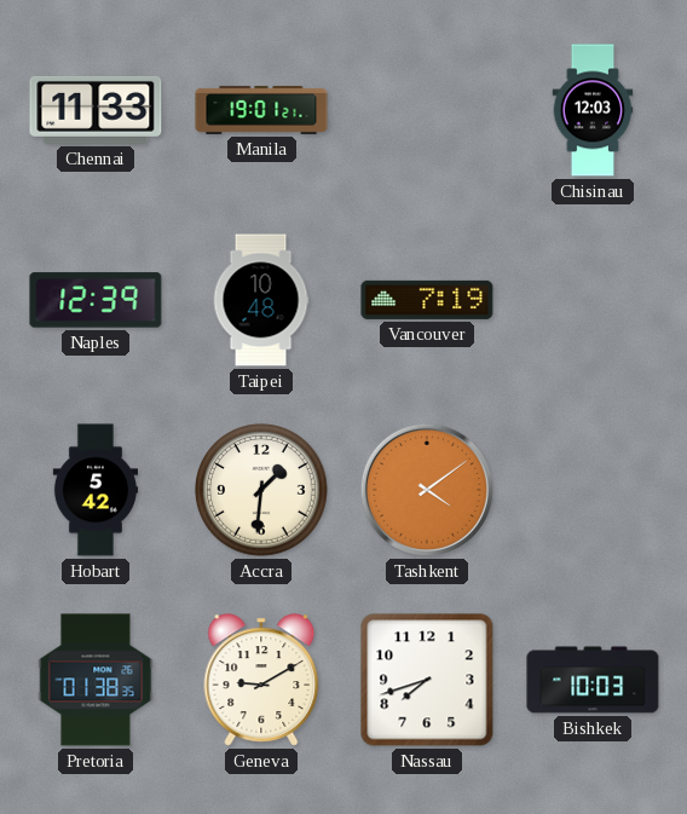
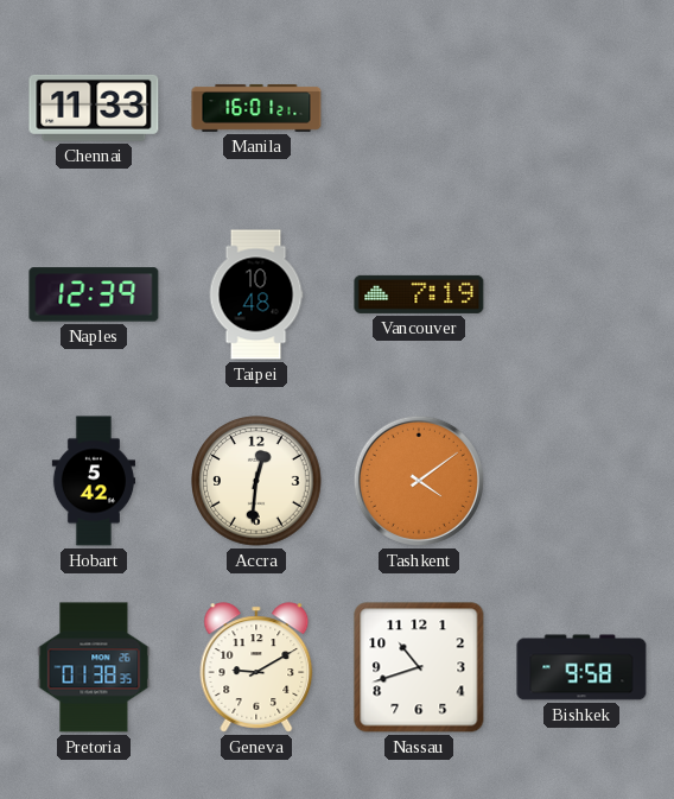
Manila: 19:01 -> 16:01 (256, 108)
Chisinau: 12:03 -> none (593, 110)
Accra: 1:31 -> 12:31 (256, 481)
Nassau: 7:42 -> 10:42 (419, 667)
Bishkek: 10:03 -> 9:58 (581, 667)
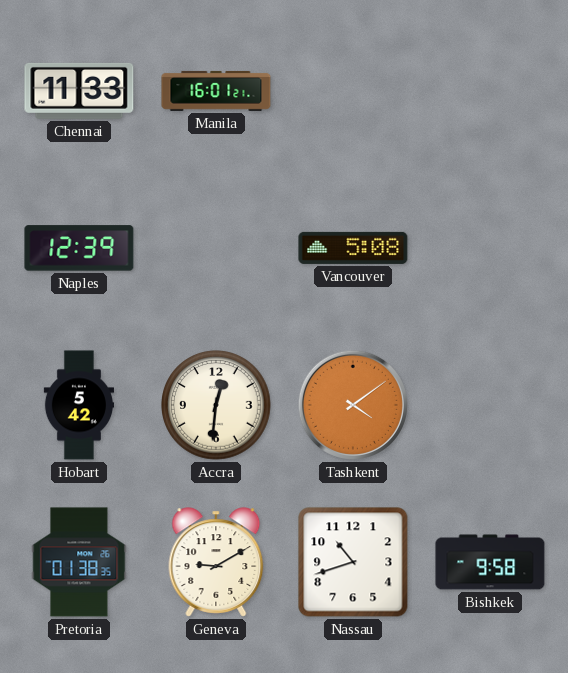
Taipei: 10:48 -> none (256, 294)
Vancouver: 7:19 -> 5:08 (353, 248)
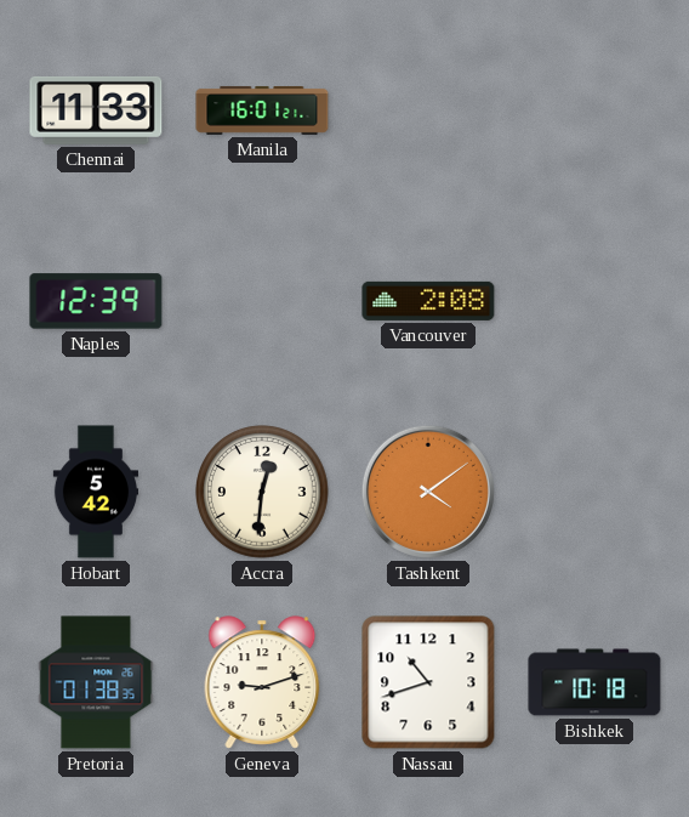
Vancouver: 5:08 -> 2:08 (428, 301)
Geneva: 9:10 -> 9:12 (262, 682)
Bishkek: 9:58 -> 10:18 (594, 682)
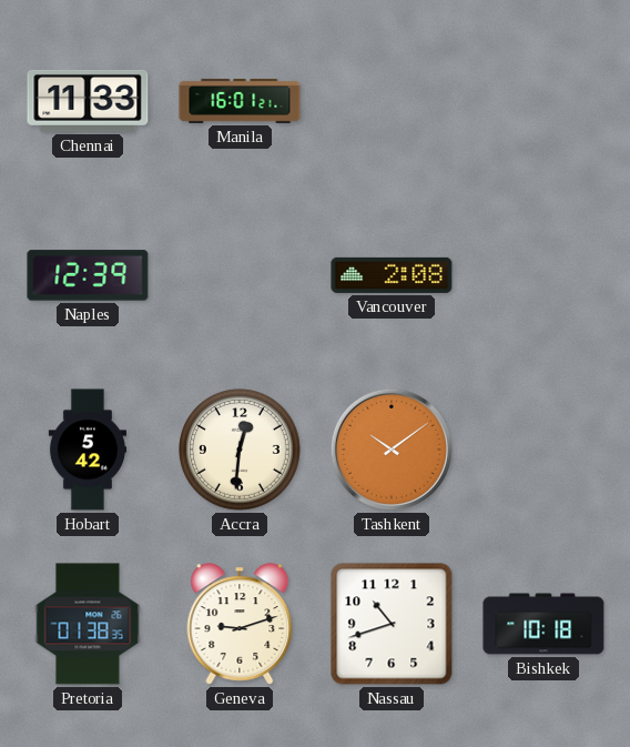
Tashkent: 4:09 -> 10:09 (392, 450)
